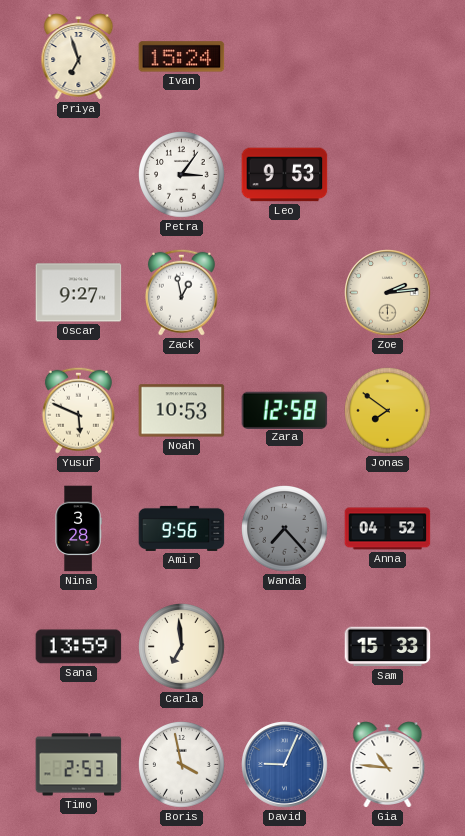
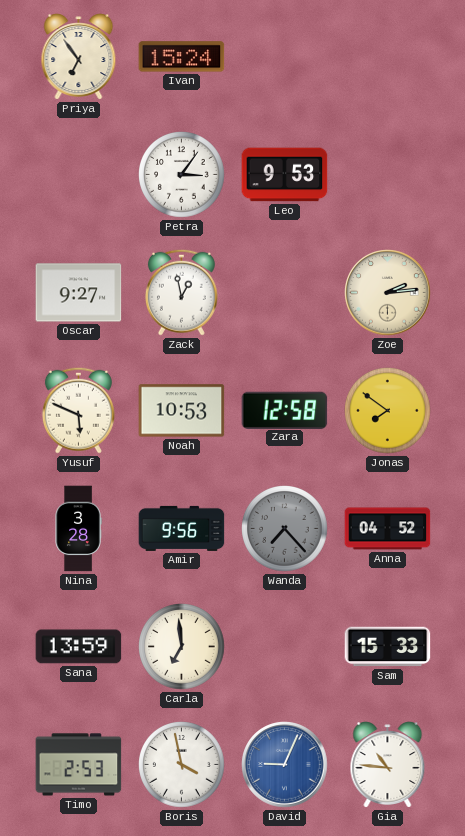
Priya: 6:57 -> 6:54 (79, 57)
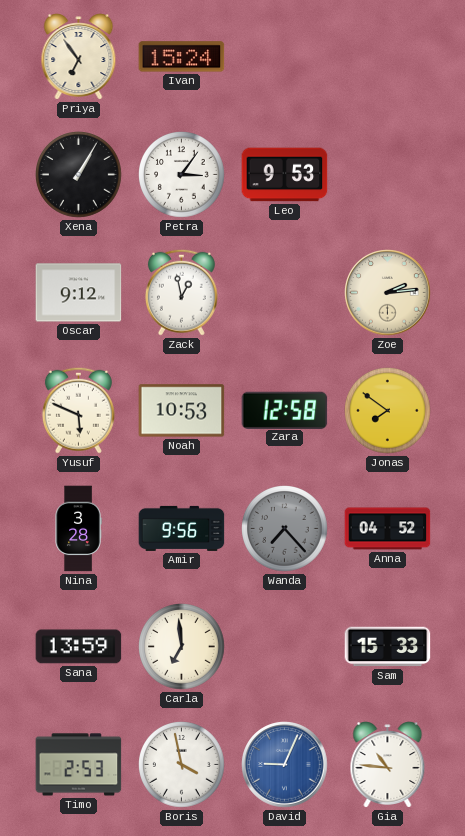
Xena: none -> 1:05 (79, 175)
Oscar: 9:27 -> 9:12 (79, 293)
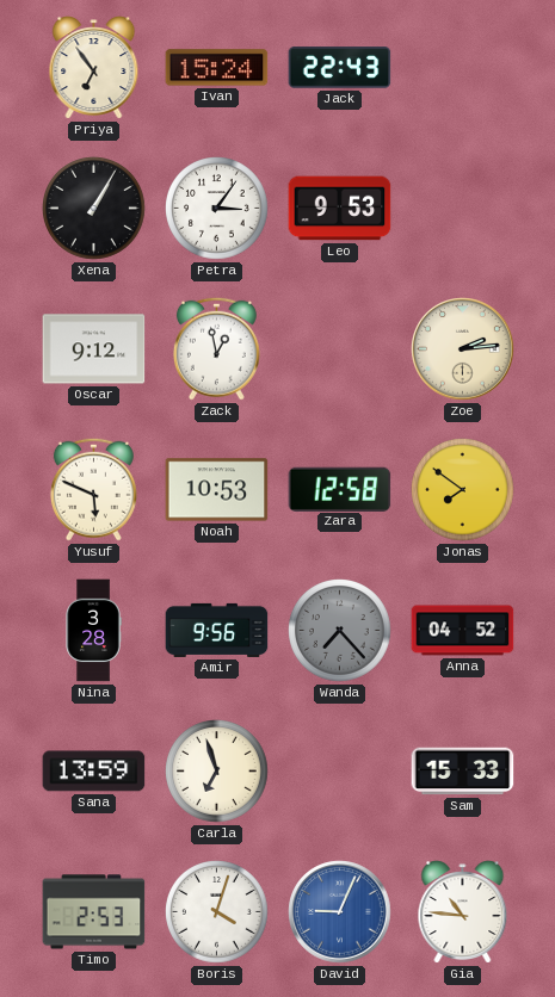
Jack: none -> 22:43 (340, 68)
Carla: 6:59 -> 6:57 (217, 772)
Boris: 3:58 -> 4:03 (217, 912)
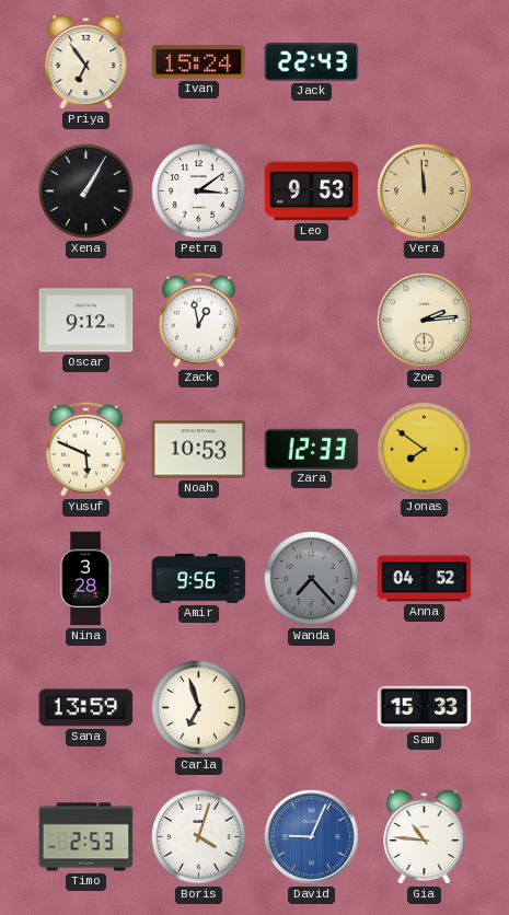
Petra: 3:06 -> 3:09 (199, 192)
Vera: none -> 11:59 (425, 192)
Zara: 12:58 -> 12:33 (312, 449)
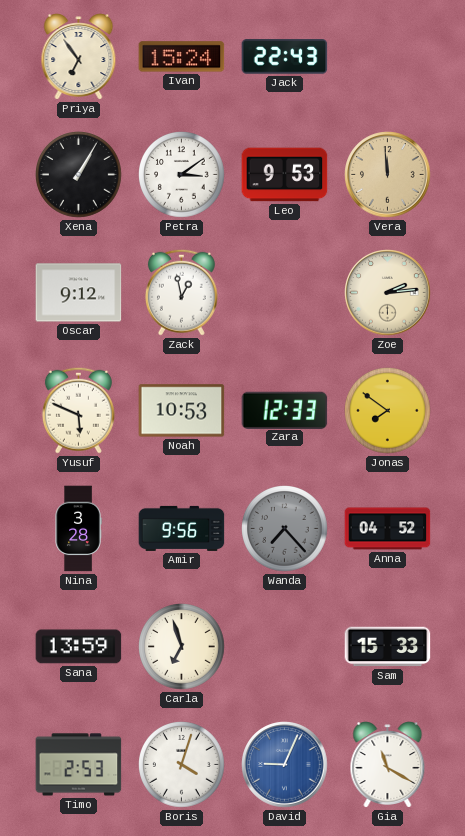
Gia: 10:46 -> 11:20 (388, 765)
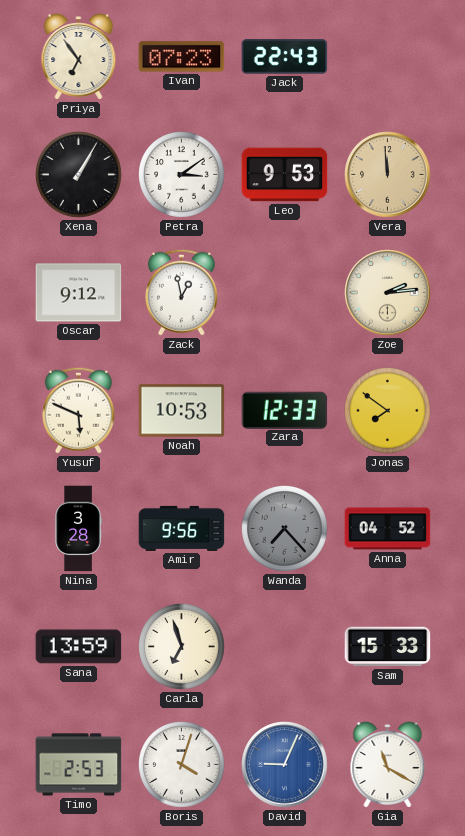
Ivan: 15:24 -> 07:23 (182, 57)
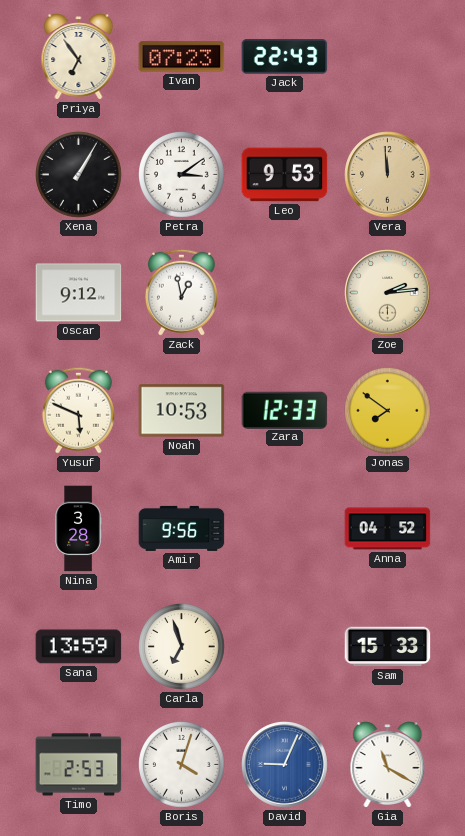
Wanda: 7:23 -> none (285, 529)
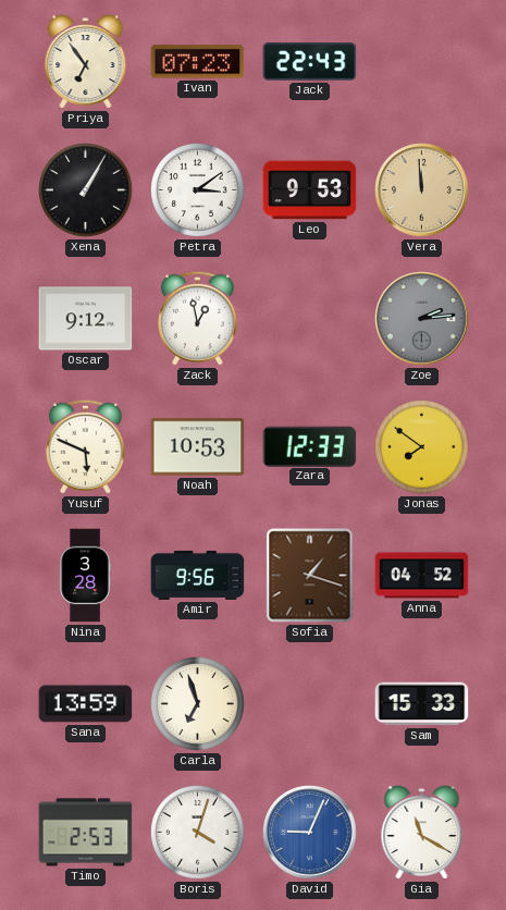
Zoe dial: cream -> grey (422, 319)
Sofia: none -> 1:18 (310, 576)
